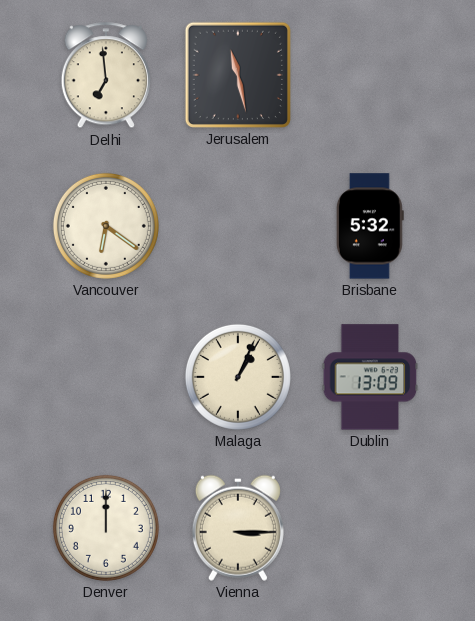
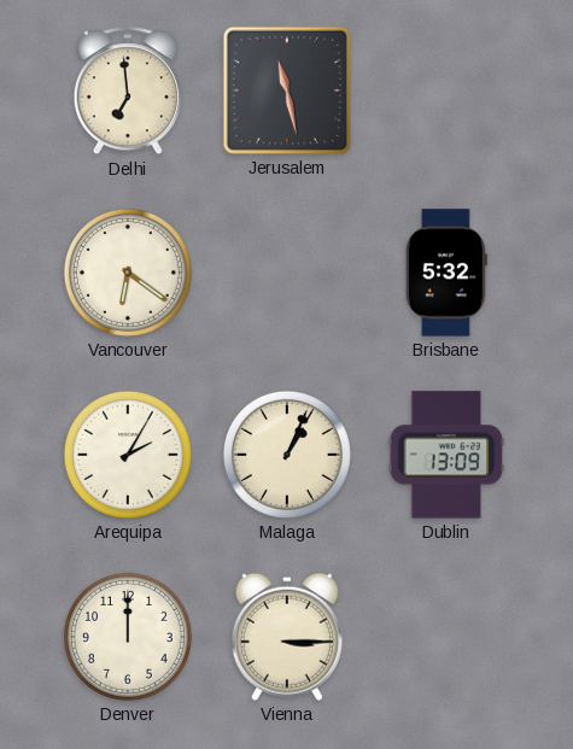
Arequipa: none -> 2:05 (128, 455)
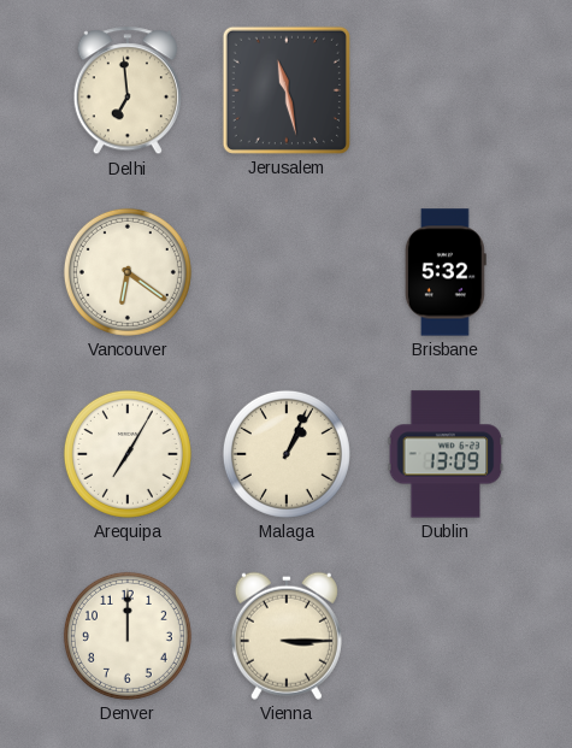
Arequipa: 2:05 -> 7:05 (128, 454)
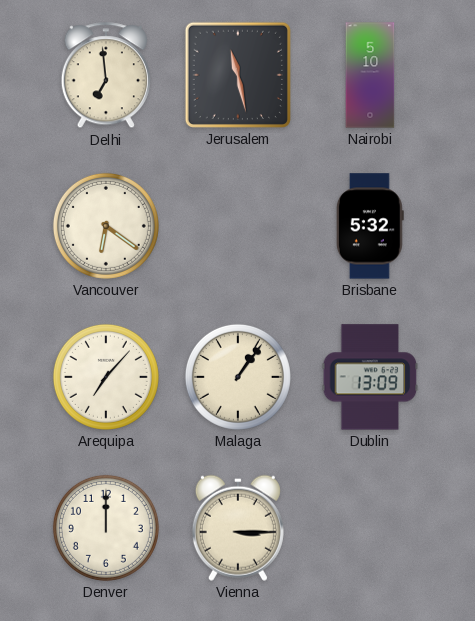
Nairobi: none -> 5:10 (370, 75)
Arequipa: 7:05 -> 7:07 (106, 377)
Malaga: 1:04 -> 1:06 (238, 377)
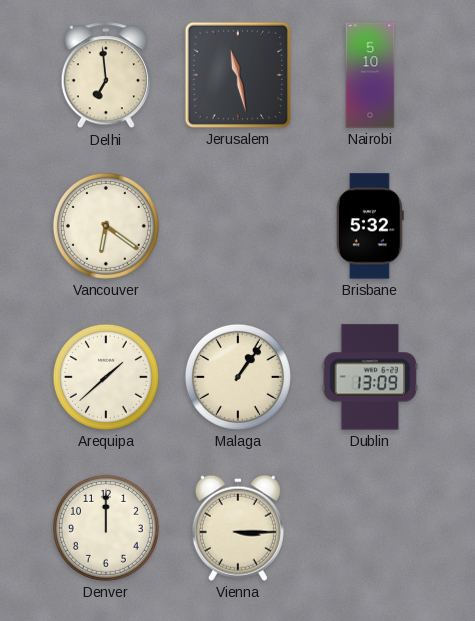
Arequipa: 7:07 -> 1:38 (106, 377)
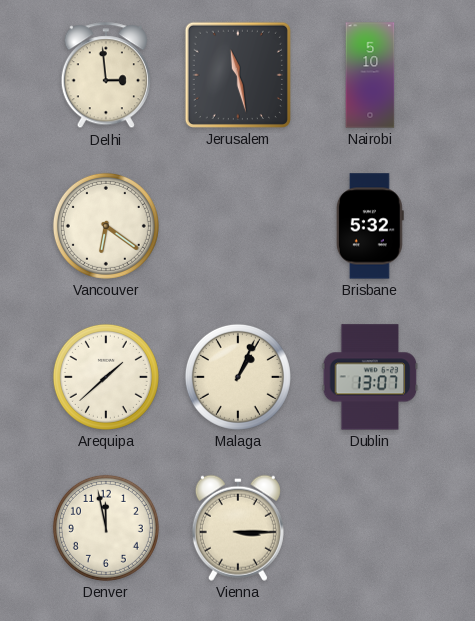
Delhi: 6:59 -> 2:59 (106, 76)
Malaga: 1:06 -> 1:04 (238, 377)
Dublin: 13:09 -> 13:07 (370, 377)
Denver: 12:00 -> 11:58 (106, 528)
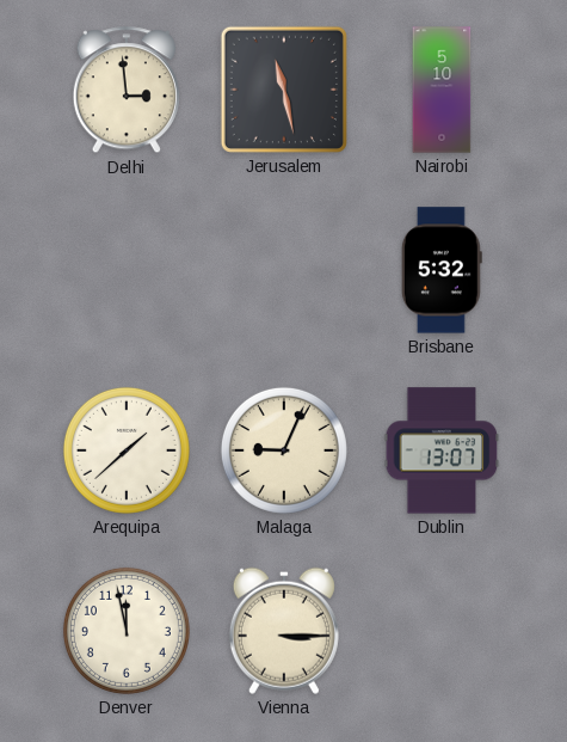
Vancouver: 6:21 -> none (106, 226)
Malaga: 1:04 -> 9:04 (284, 450)
